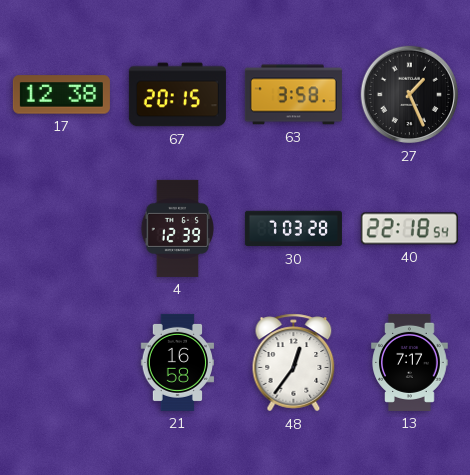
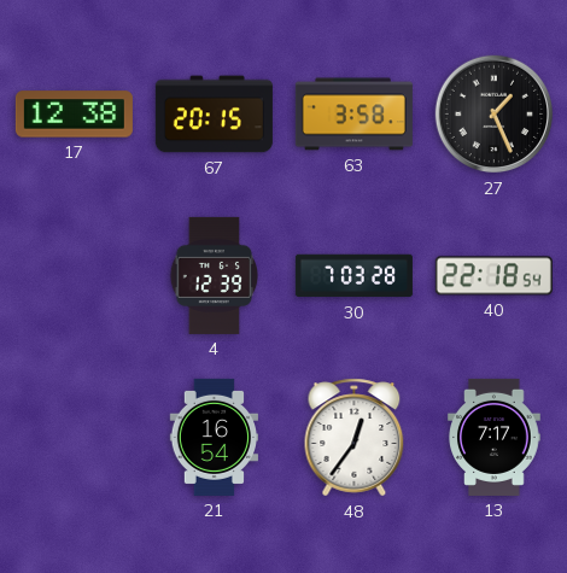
21: 16:58 -> 16:54 (214, 437)
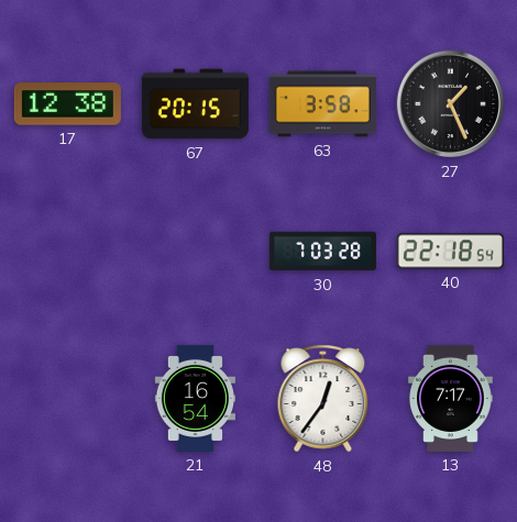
4: 12:39 -> none (215, 275)
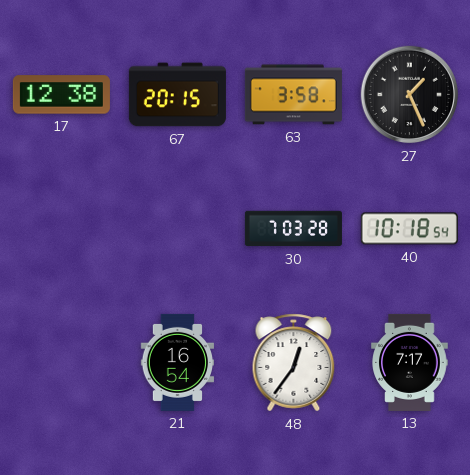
40: 22:18 -> 10:18 (409, 229)
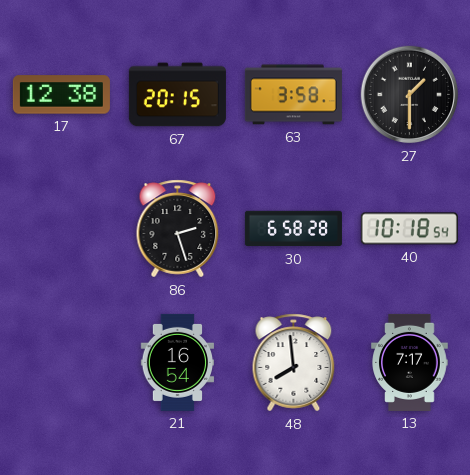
27: 1:26 -> 1:30 (410, 95)
86: none -> 2:27 (178, 229)
30: 7:03 -> 6:58 (293, 229)
48: 12:36 -> 7:59 (294, 363)
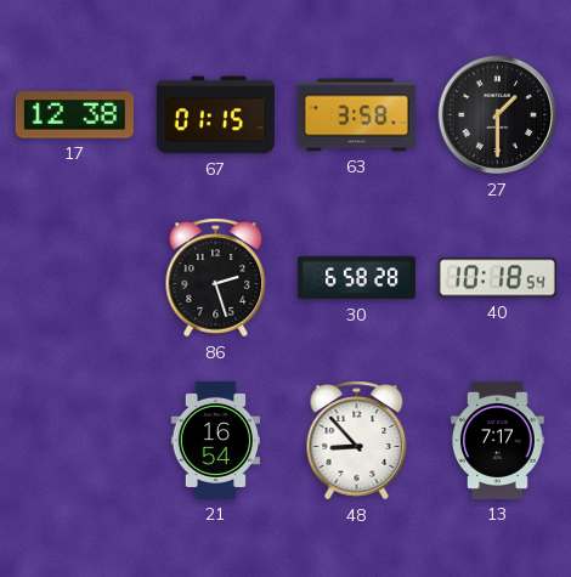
67: 20:15 -> 01:15 (215, 115)
48: 7:59 -> 8:53 (357, 441)
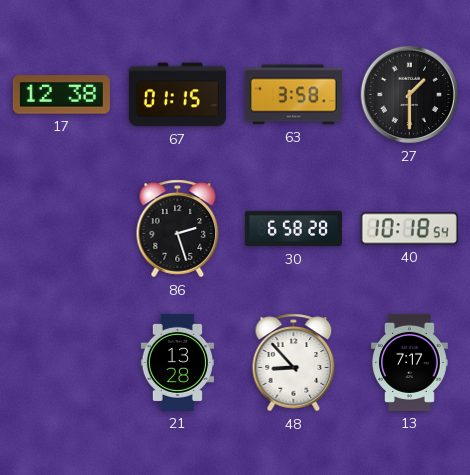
21: 16:54 -> 13:28 (177, 362)
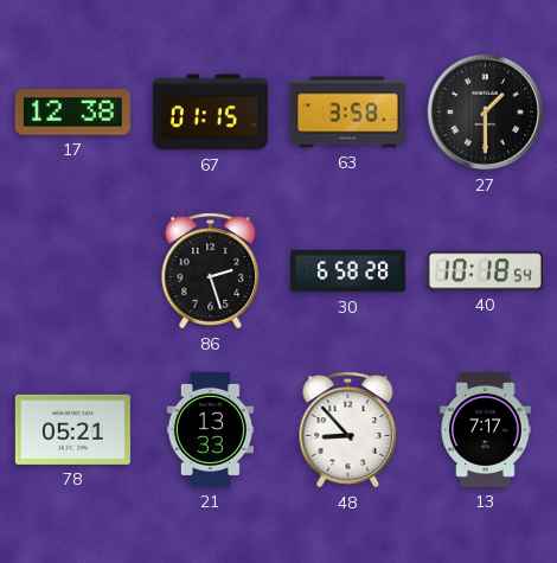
78: none -> 05:21 (72, 429)
21: 13:28 -> 13:33 (210, 429)
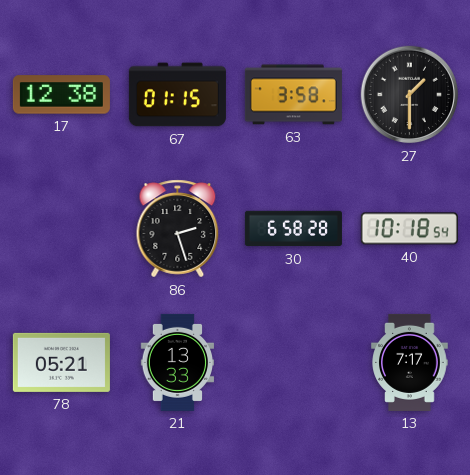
48: 8:53 -> none (348, 430)
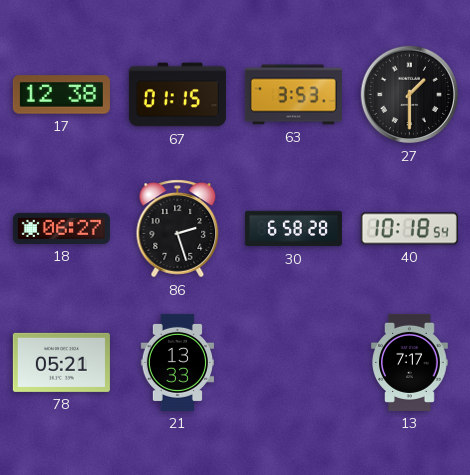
63: 3:58 -> 3:53 (293, 95)
18: none -> 06:27 (61, 228)
